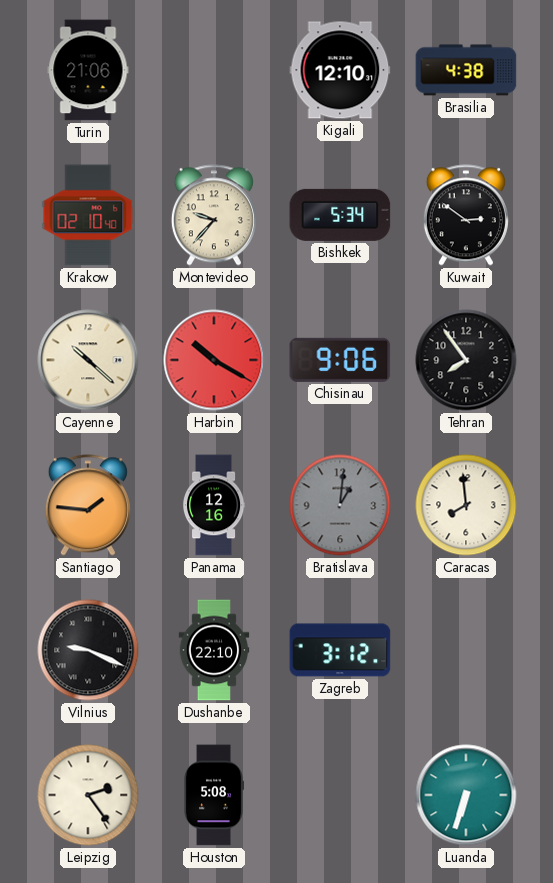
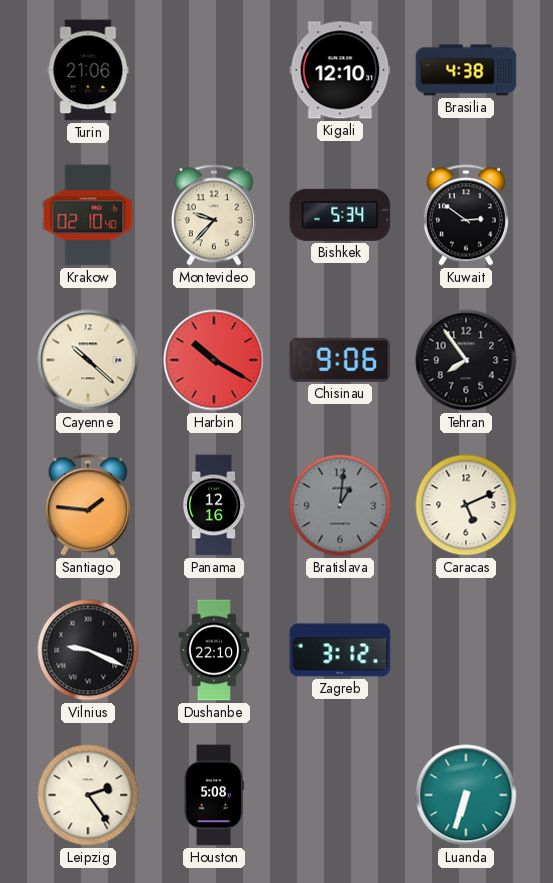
Caracas: 7:59 -> 5:11 (466, 505)
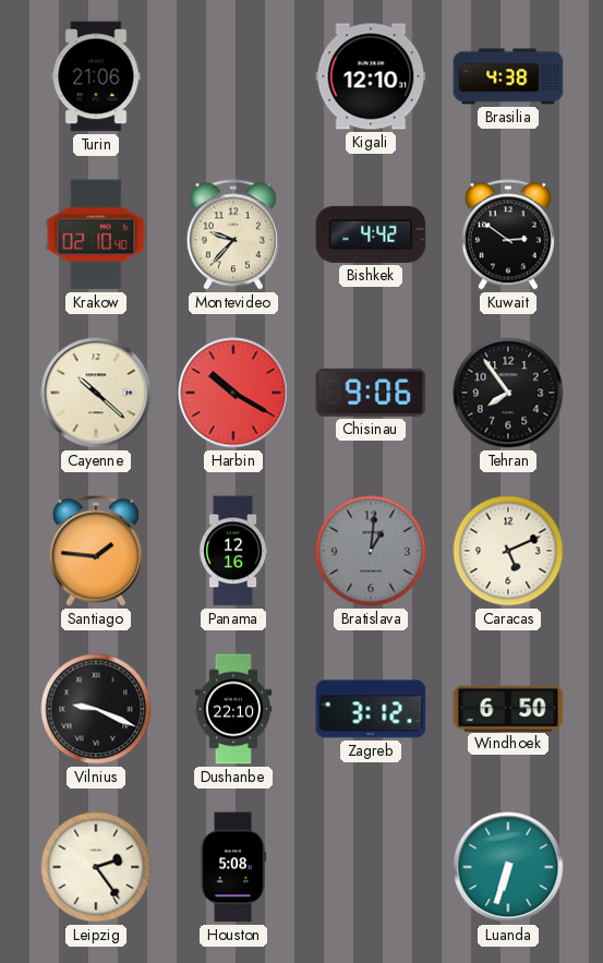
Bishkek: 5:34 -> 4:42 (371, 234)
Windhoek: none -> 6:50 (508, 708)
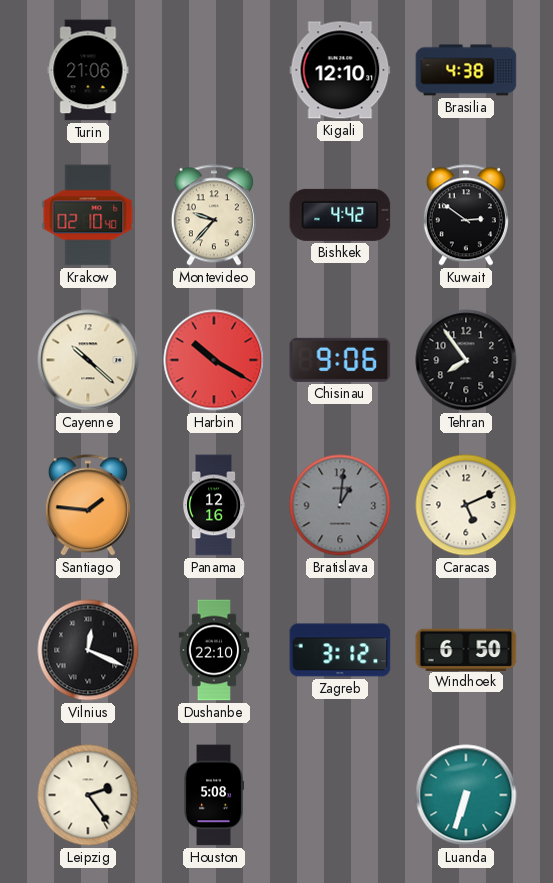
Vilnius: 9:19 -> 12:19 (88, 650)
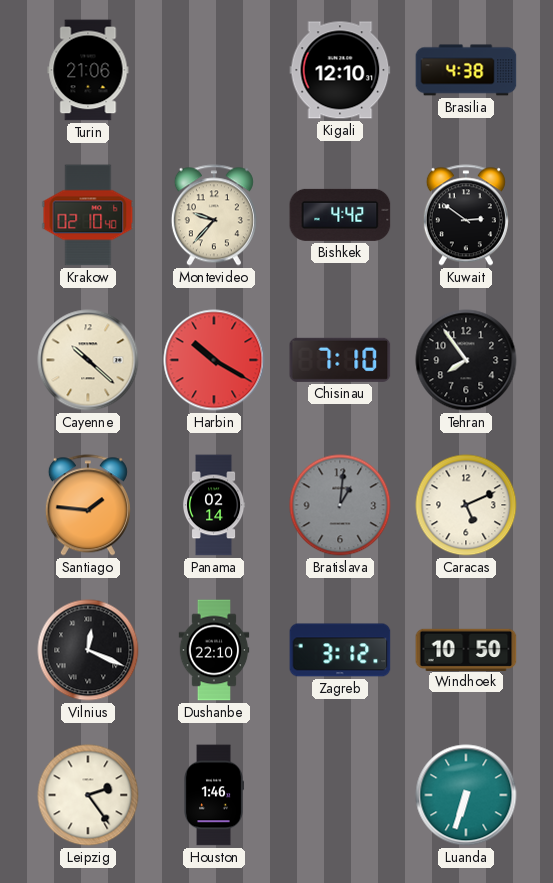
Chisinau: 9:06 -> 7:10 (340, 360)
Panama: 12:16 -> 02:14 (214, 505)
Windhoek: 6:50 -> 10:50 (466, 649)
Houston: 5:08 -> 1:46 (214, 795)
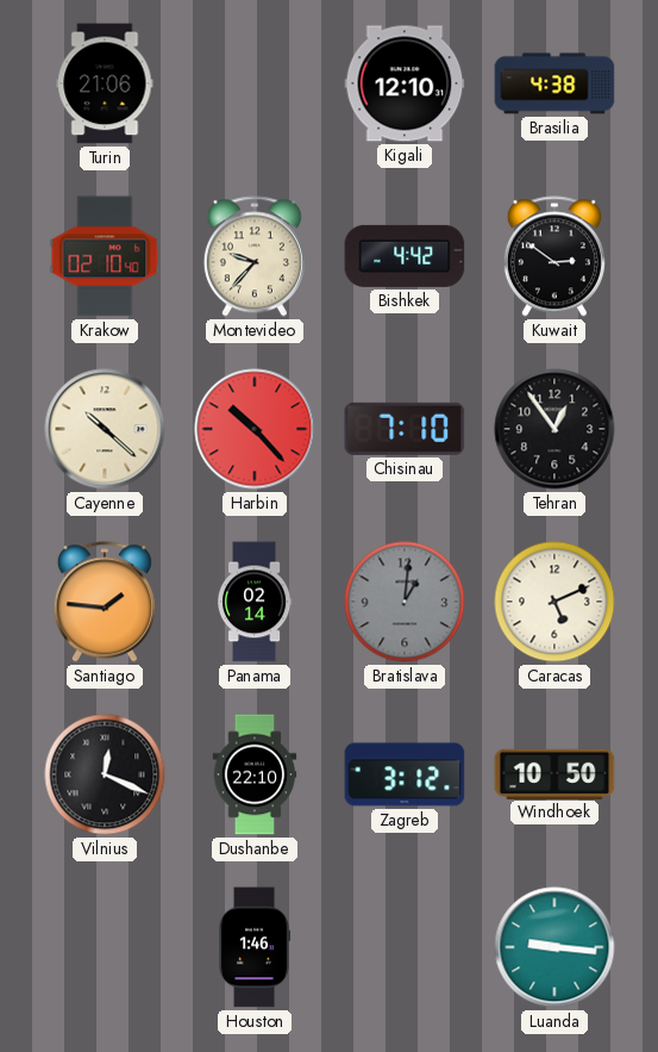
Harbin: 10:20 -> 10:23 (255, 429)
Tehran: 7:54 -> 12:54 (554, 429)
Leipzig: 2:24 -> none (88, 795)
Luanda: 6:33 -> 9:16 (554, 947)
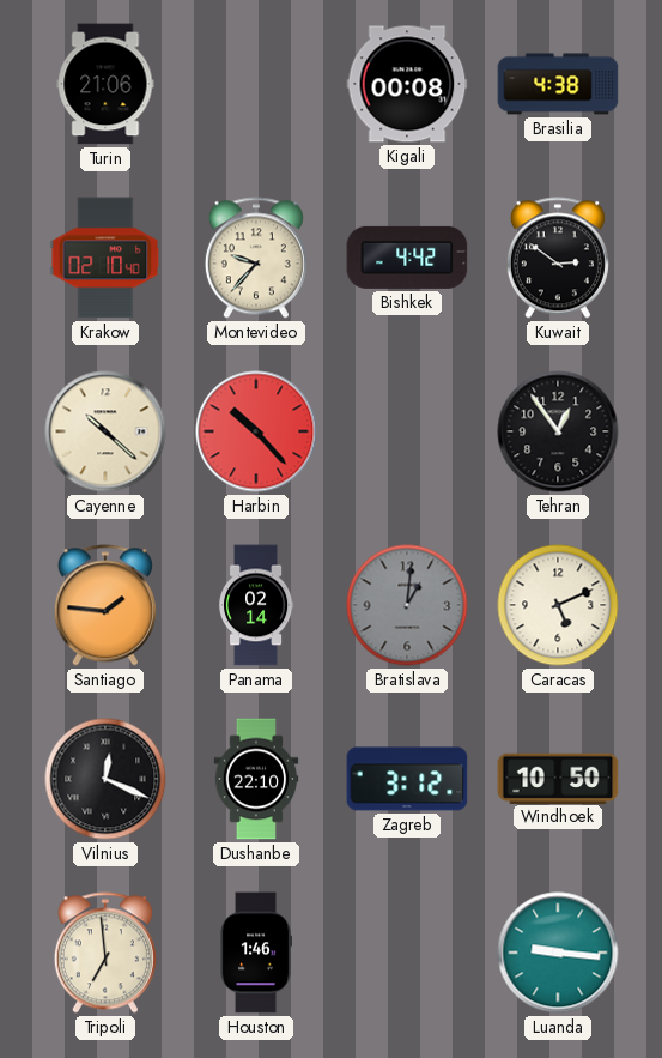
Kigali: 12:10 -> 00:08 (407, 84)
Chisinau: 7:10 -> none (405, 429)
Tripoli: none -> 6:59 (105, 953)
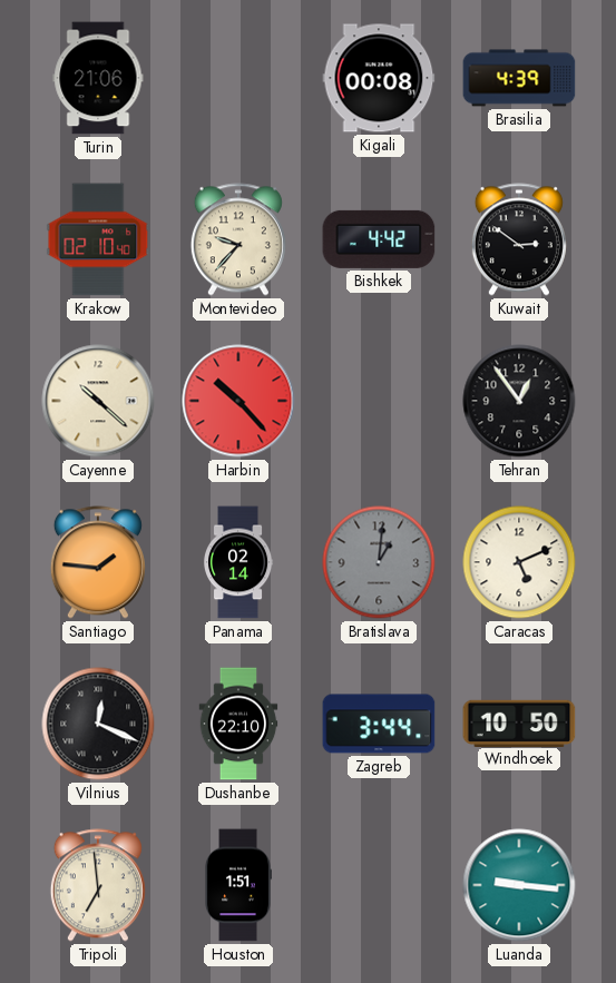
Brasilia: 4:38 -> 4:39 (519, 78)
Zagreb: 3:12 -> 3:44 (379, 724)
Houston: 1:46 -> 1:51 (238, 885)
